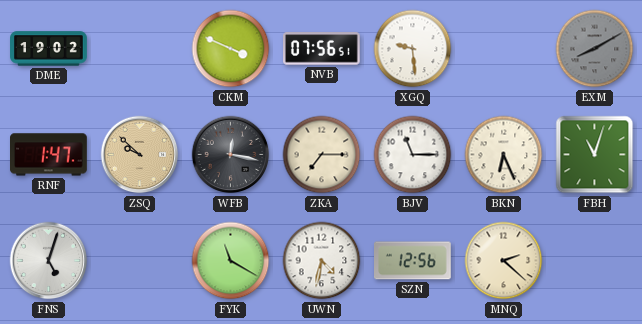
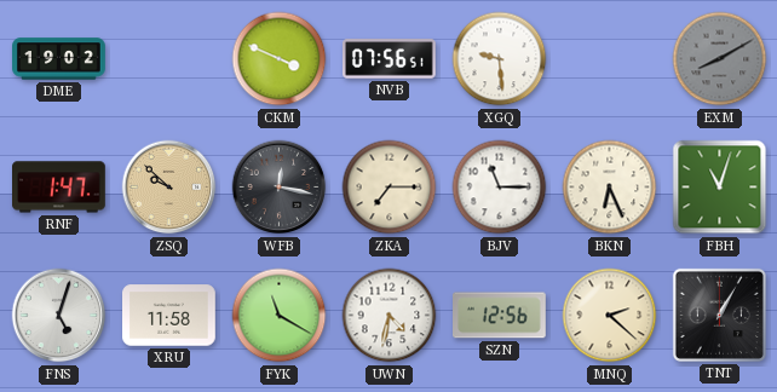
XRU: none -> 11:58 (169, 316)
TNT: none -> 1:05 (719, 315)
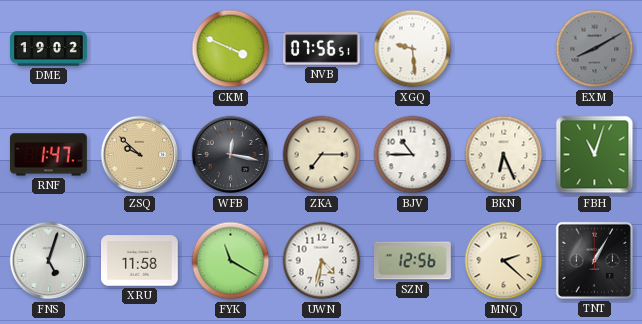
BJV: 11:15 -> 10:45 (413, 155)
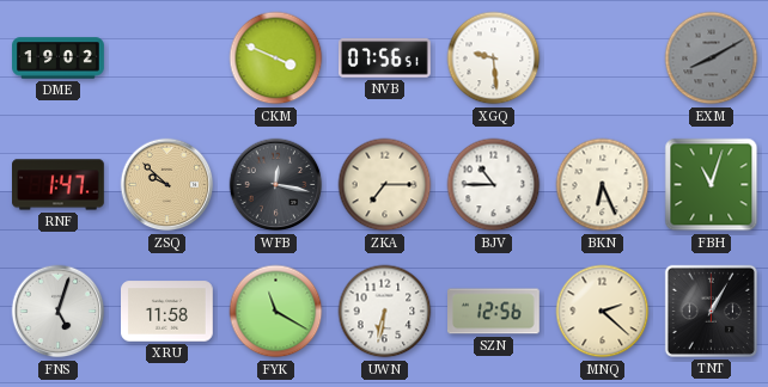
UWN: 4:32 -> 6:32 (385, 312)
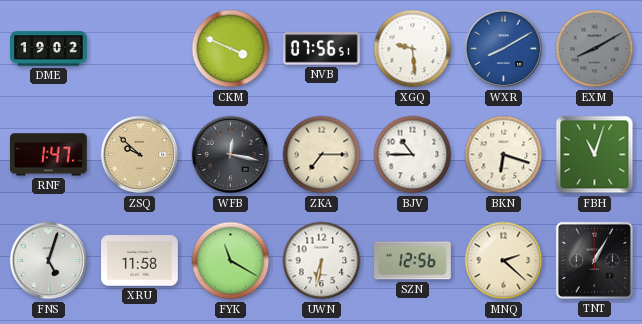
WXR: none -> 8:10 (504, 49)
BKN: 6:26 -> 6:18 (504, 155)
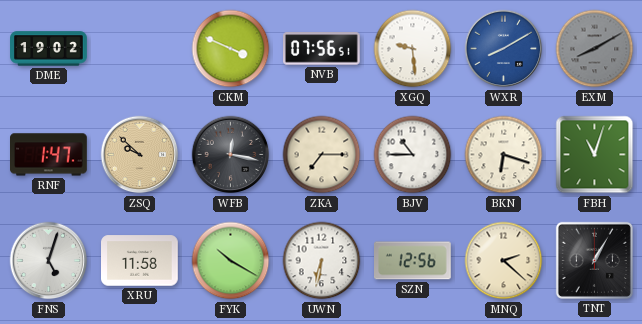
FYK: 11:20 -> 10:20 (231, 261)
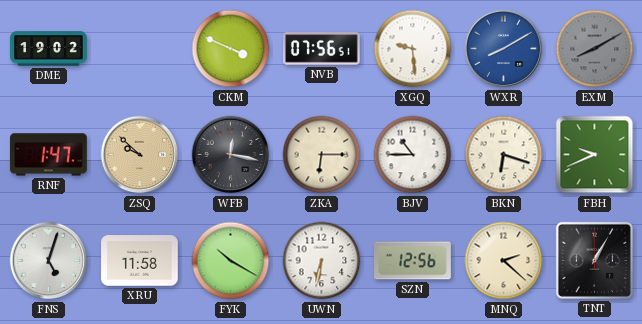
ZKA: 7:15 -> 6:15 (322, 155)
FBH: 11:03 -> 9:41 (595, 155)
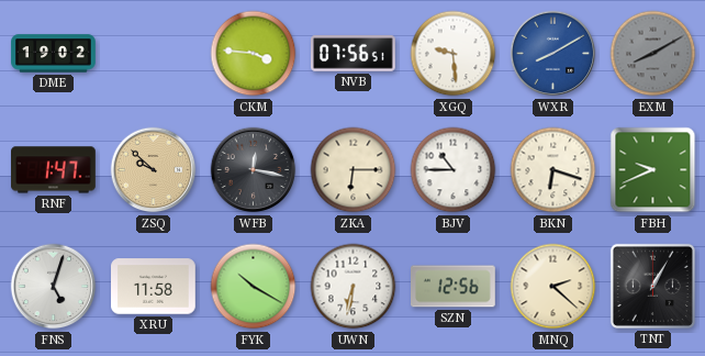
CKM: 3:49 -> 3:46 (254, 54)
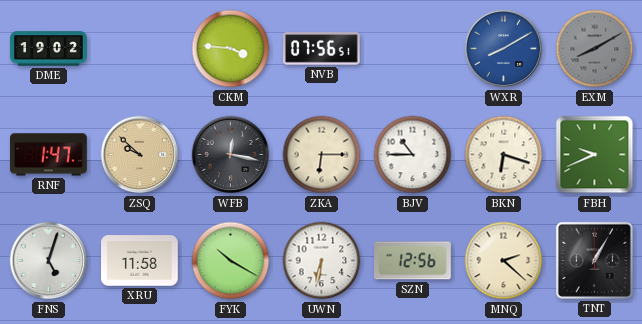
XGQ: 9:29 -> none (454, 54)
